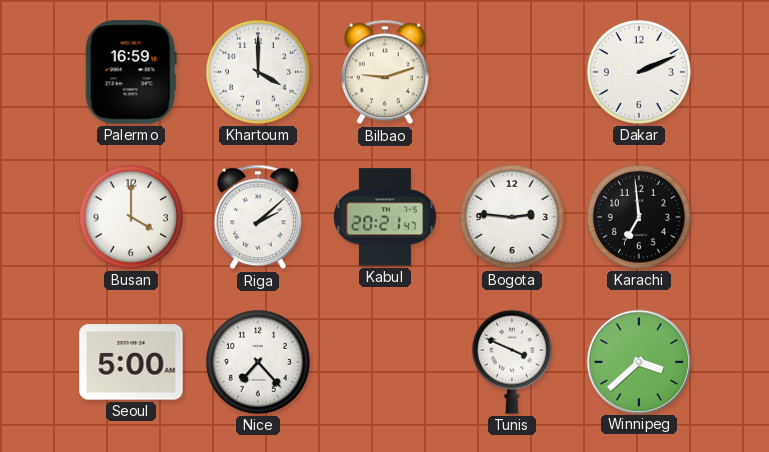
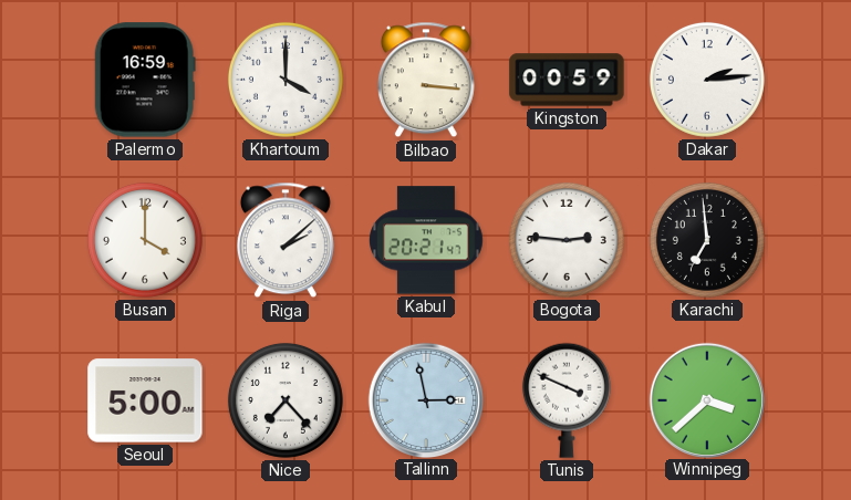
Bilbao: 9:12 -> 3:16 (426, 80)
Kingston: none -> 00:59 (567, 80)
Dakar: 2:11 -> 2:14 (707, 80)
Tallinn: none -> 2:58 (425, 399)
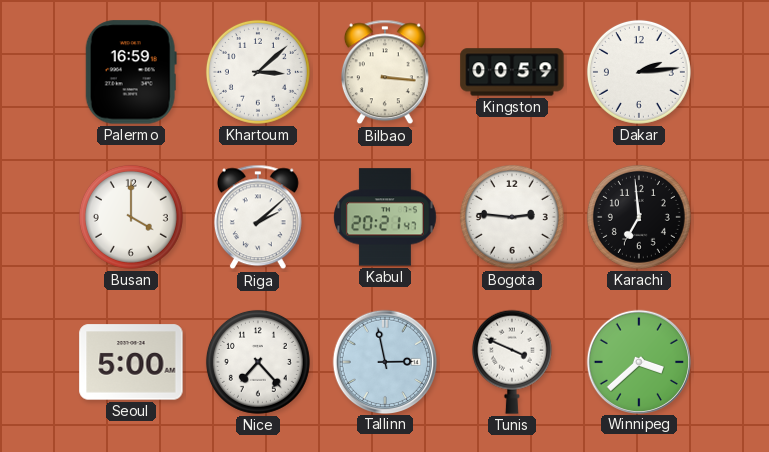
Khartoum: 4:00 -> 3:08 (258, 72)
